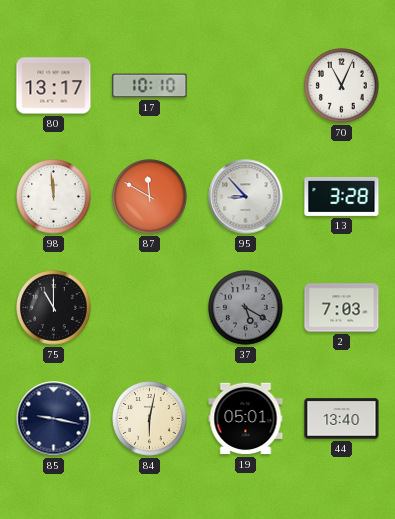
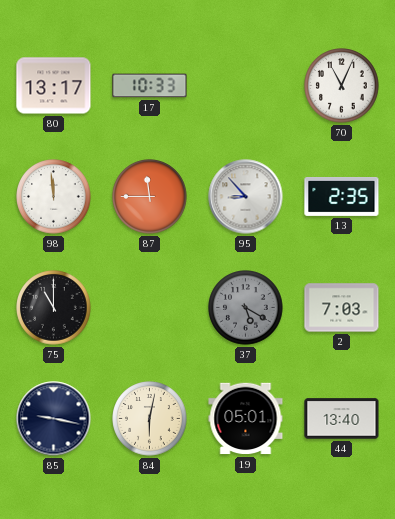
17: 10:10 -> 10:33 (150, 86)
87: 11:50 -> 11:45 (150, 197)
13: 3:28 -> 2:35 (342, 197)
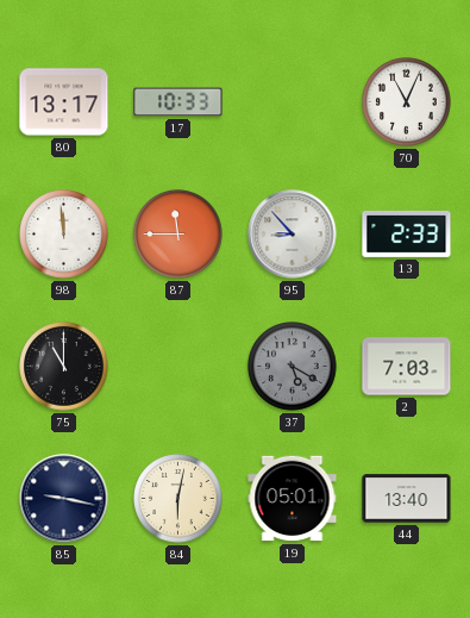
13: 2:35 -> 2:33 (407, 235)
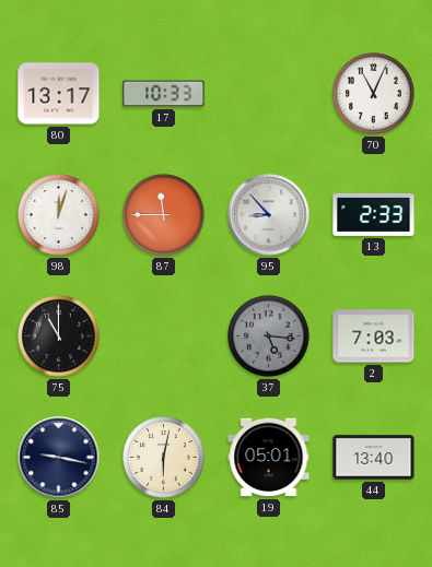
98: 11:59 -> 12:03 (59, 215)
37: 5:20 -> 5:16 (269, 336)
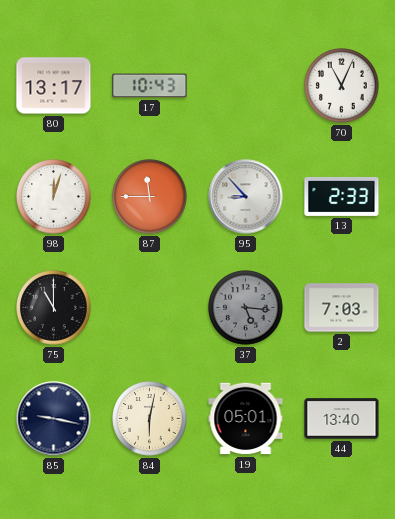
17: 10:33 -> 10:43 (150, 86)
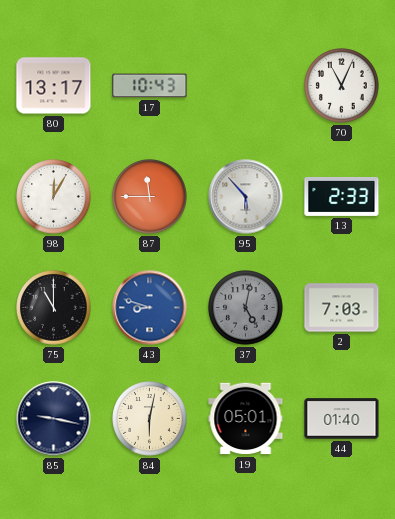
98: 12:03 -> 12:05 (54, 197)
95: 8:53 -> 5:53 (246, 197)
43: none -> 8:48 (150, 308)
37: 5:16 -> 5:02 (246, 308)
44: 13:40 -> 01:40 (342, 419)
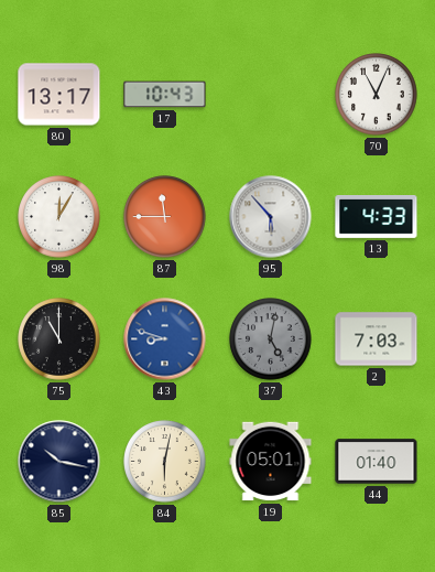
13: 2:33 -> 4:33 (377, 217)
85: 9:17 -> 10:17 (59, 462)
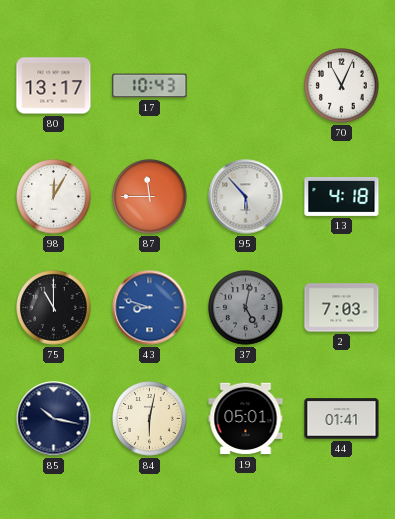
13: 4:33 -> 4:18 (342, 197)
44: 01:40 -> 01:41 (342, 419)
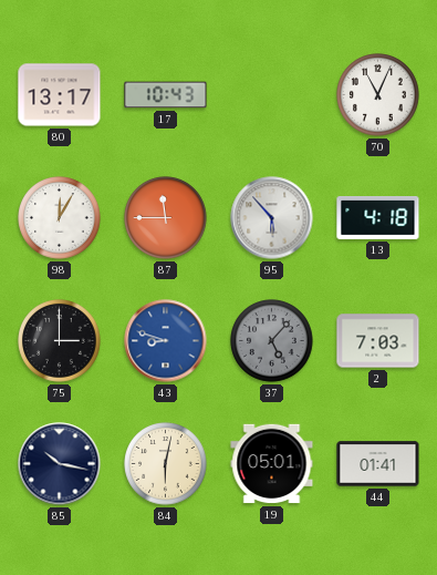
75: 11:00 -> 3:00 (60, 341)
37: 5:02 -> 5:07 (272, 341)
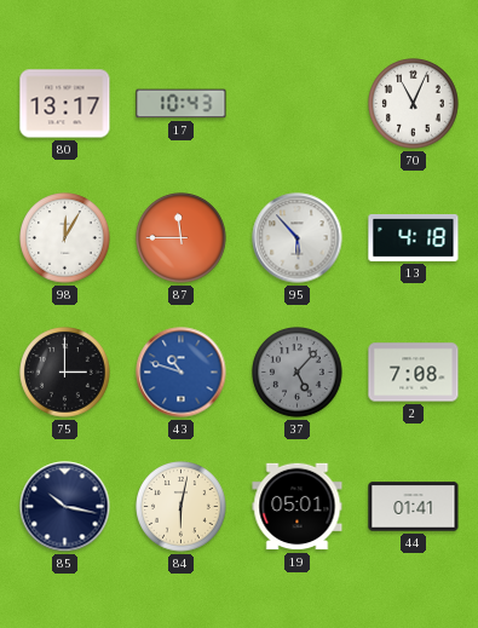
43: 8:48 -> 10:48 (182, 373)
2: 7:03 -> 7:08 (414, 373)
